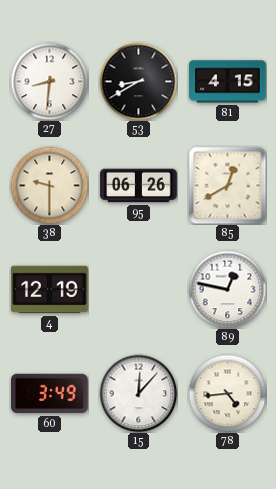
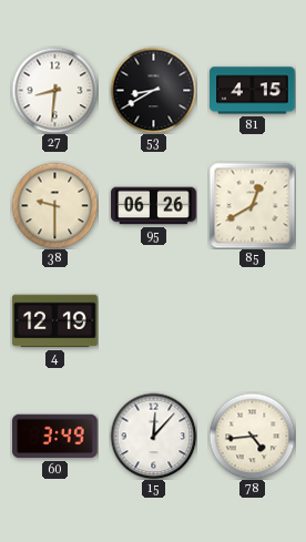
89: 12:47 -> none (227, 289)
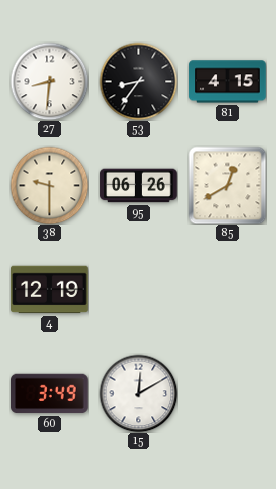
53: 8:40 -> 8:36 (138, 81)
15: 12:07 -> 12:10 (138, 393)
78: 4:44 -> none (252, 436)
